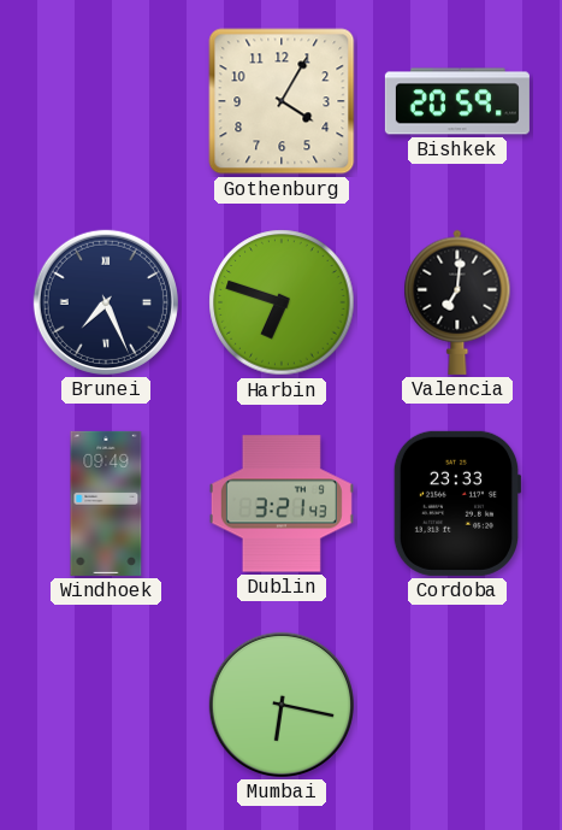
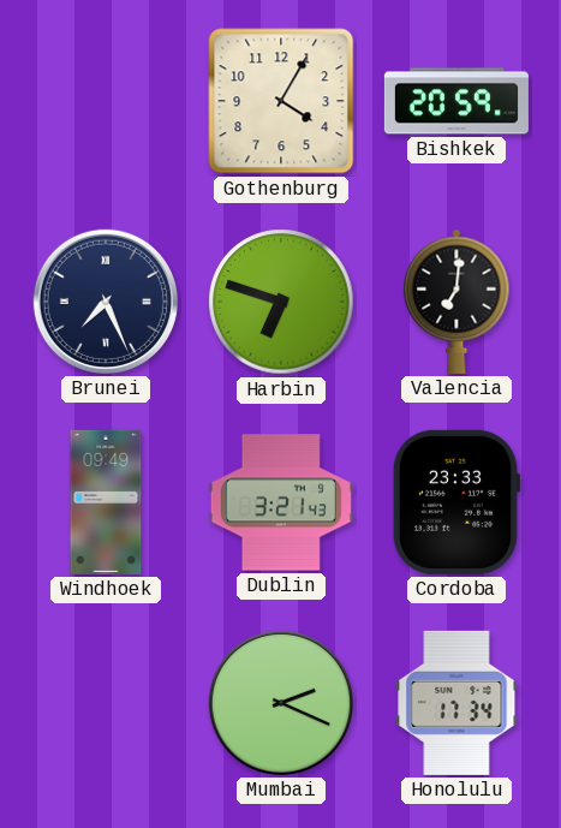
Mumbai: 6:17 -> 2:19 (281, 703)
Honolulu: none -> 17:34 (456, 703)
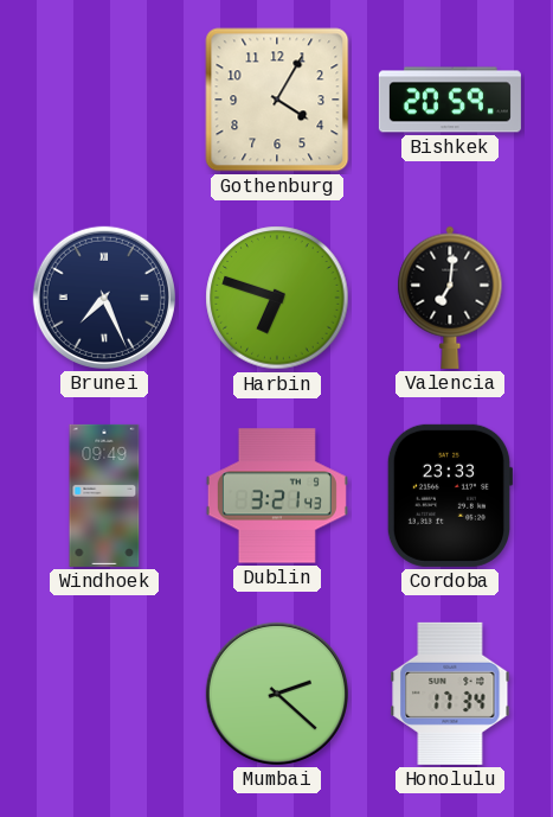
Mumbai: 2:19 -> 2:22 (277, 694)
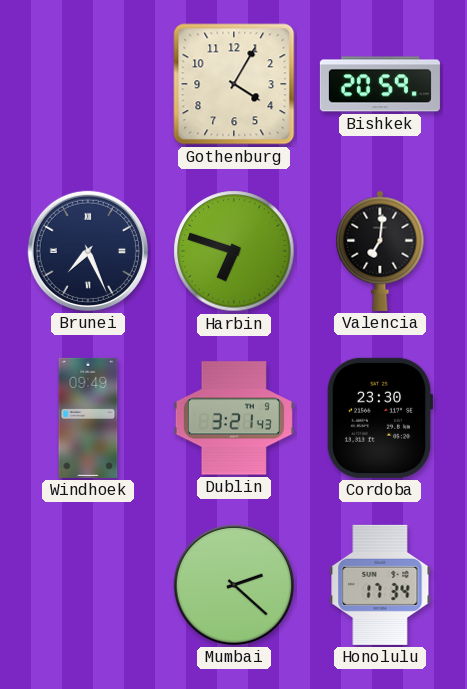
Cordoba: 23:33 -> 23:30 (380, 418)
